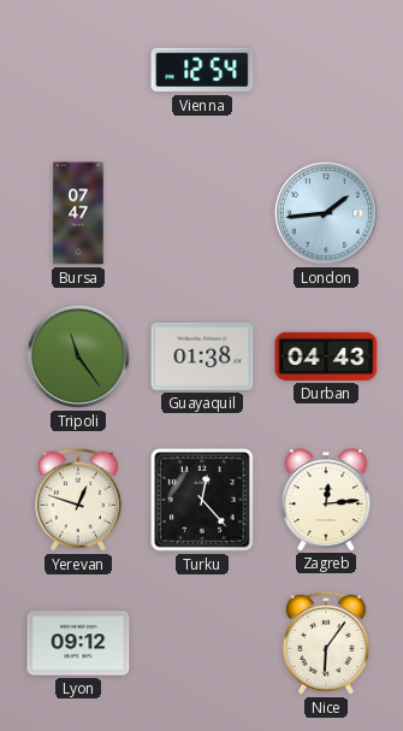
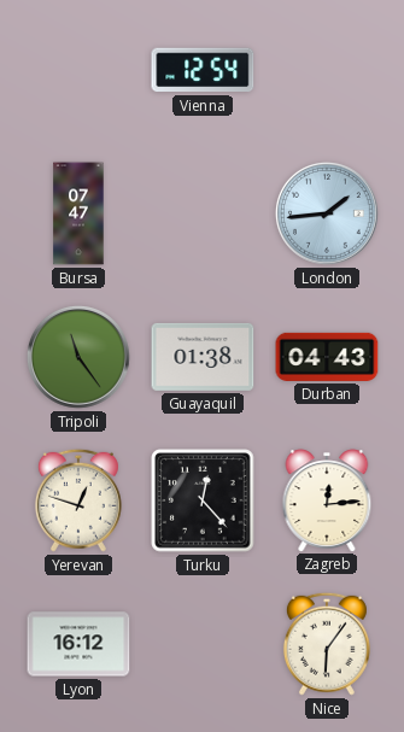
Lyon: 09:12 -> 16:12 (78, 644)
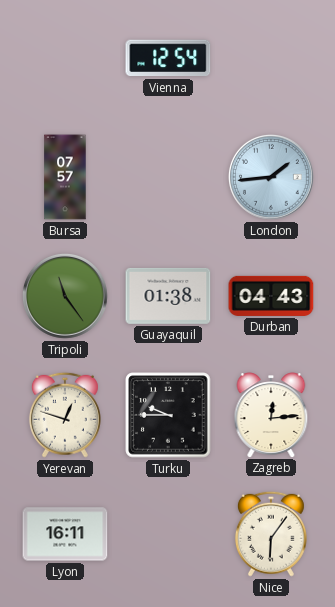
Bursa: 07:47 -> 07:57 (65, 177)
Turku: 12:23 -> 9:45 (168, 415)
Lyon: 16:12 -> 16:11 (65, 534)
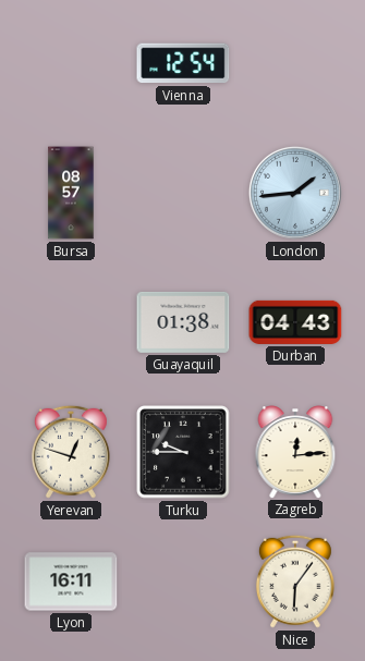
Bursa: 07:57 -> 08:57 (71, 193)
Tripoli: 11:24 -> none (65, 296)
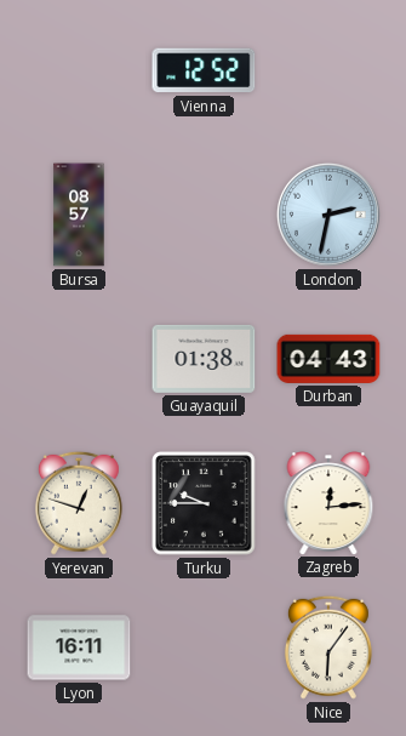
Vienna: 12:54 -> 12:52 (204, 70)
London: 1:44 -> 2:32 (328, 215)
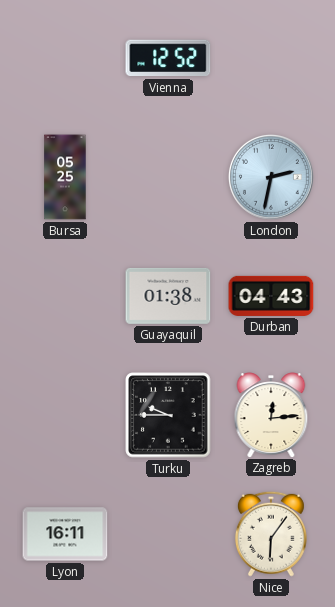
Bursa: 08:57 -> 05:25 (65, 177)
Yerevan: 12:48 -> none (79, 503)
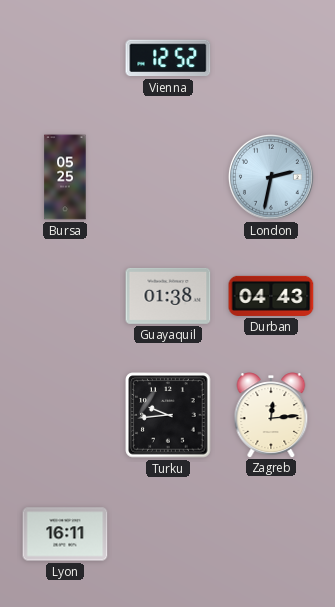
Turku: 9:45 -> 9:44 (168, 415)
Nice: 6:06 -> none (271, 534)
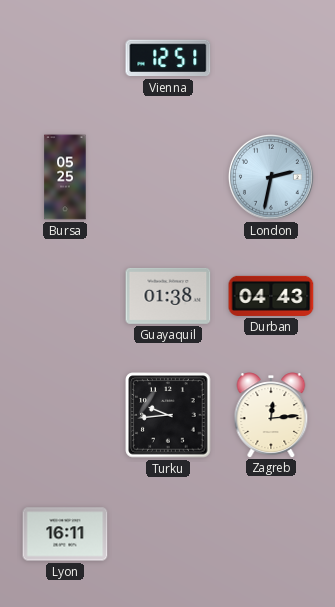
Vienna: 12:52 -> 12:51 (168, 58)
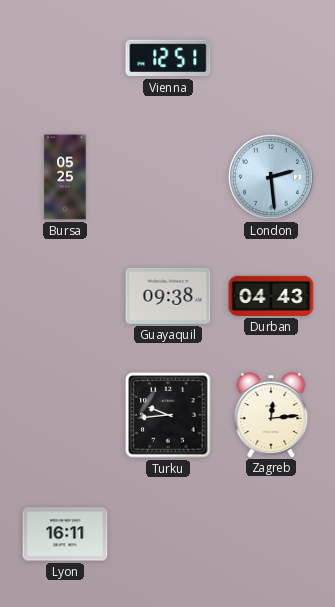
London: 2:32 -> 2:29 (271, 177)
Guayaquil: 01:38 -> 09:38 (168, 296)
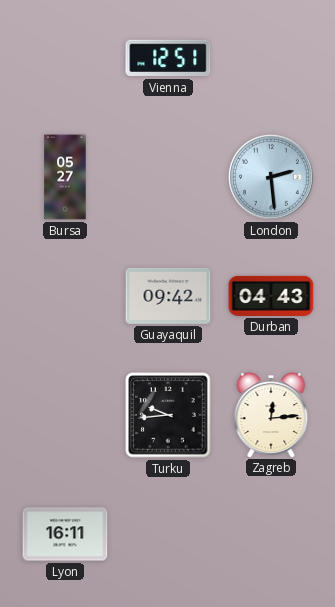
Bursa: 05:25 -> 05:27 (65, 177)
Guayaquil: 09:38 -> 09:42 (168, 296)
